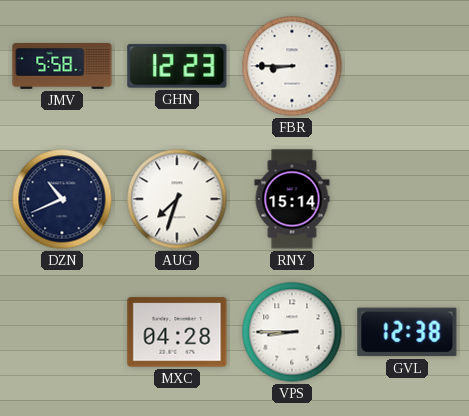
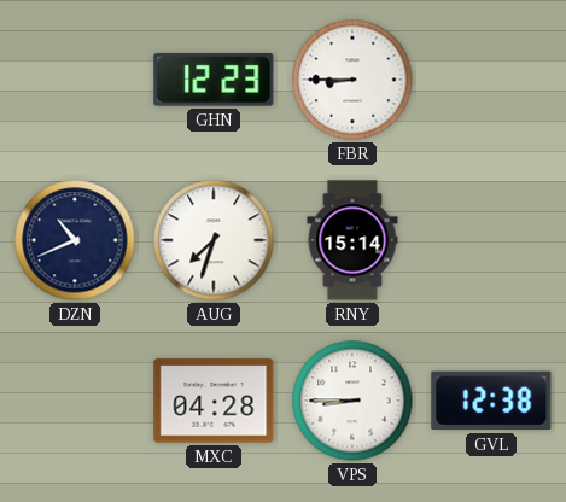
JMV: 5:58 -> none (62, 67)
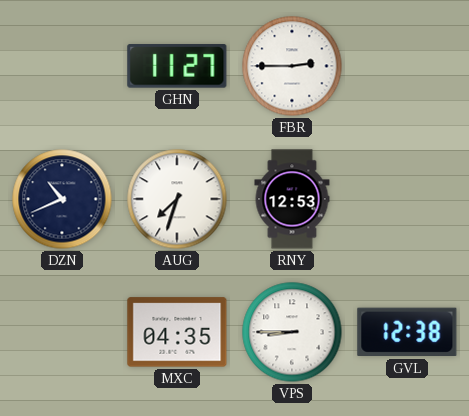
GHN: 12:23 -> 11:27 (177, 67)
FBR: 8:45 -> 2:45 (292, 66)
RNY: 15:14 -> 12:53 (292, 199)
MXC: 04:28 -> 04:35 (177, 332)
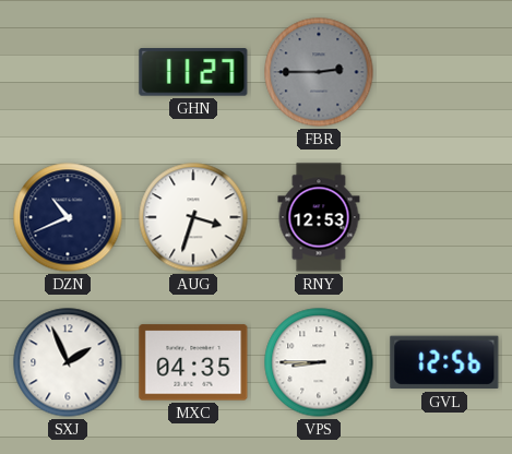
FBR dial: white -> grey (319, 72)
AUG: 7:33 -> 3:33 (193, 217)
SXJ: none -> 1:56 (68, 362)
GVL: 12:38 -> 12:56 (444, 362)
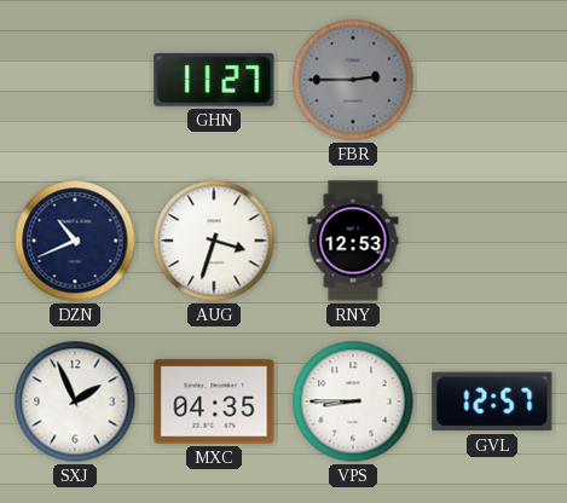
GVL: 12:56 -> 12:57 (492, 401)
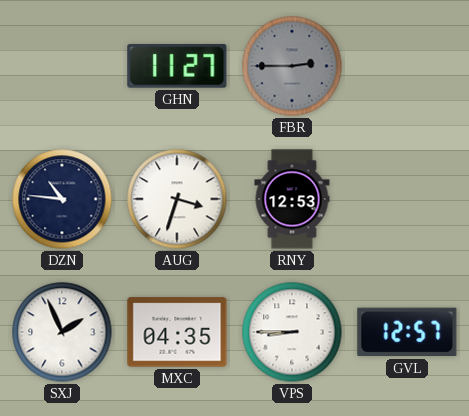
DZN: 10:41 -> 10:46 (62, 199)
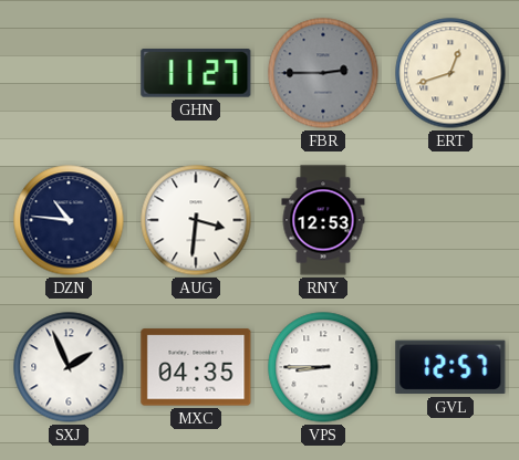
ERT: none -> 12:42 (450, 73)
AUG: 3:33 -> 3:31 (196, 220)
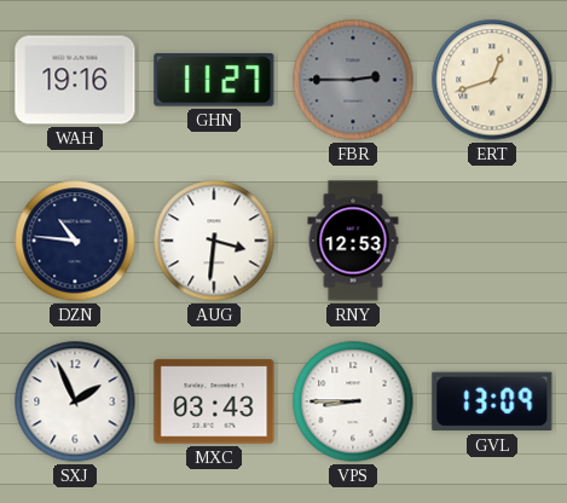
WAH: none -> 19:16 (75, 80)
MXC: 04:35 -> 03:43 (214, 401)
GVL: 12:57 -> 13:09 (492, 401)
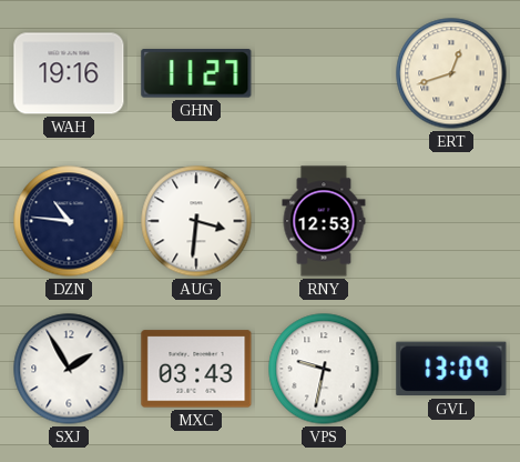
FBR: 2:45 -> none (353, 80)
SXJ: 1:56 -> 1:55 (69, 369)
VPS: 8:45 -> 9:32 (324, 369)
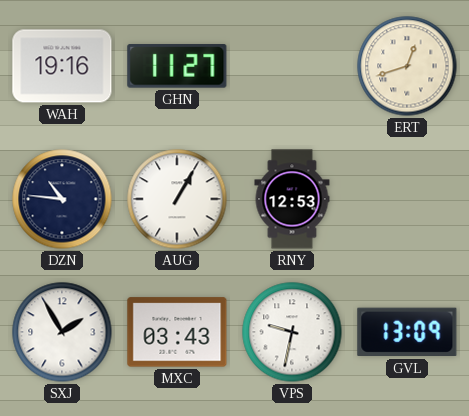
AUG: 3:31 -> 1:05 (177, 199)
